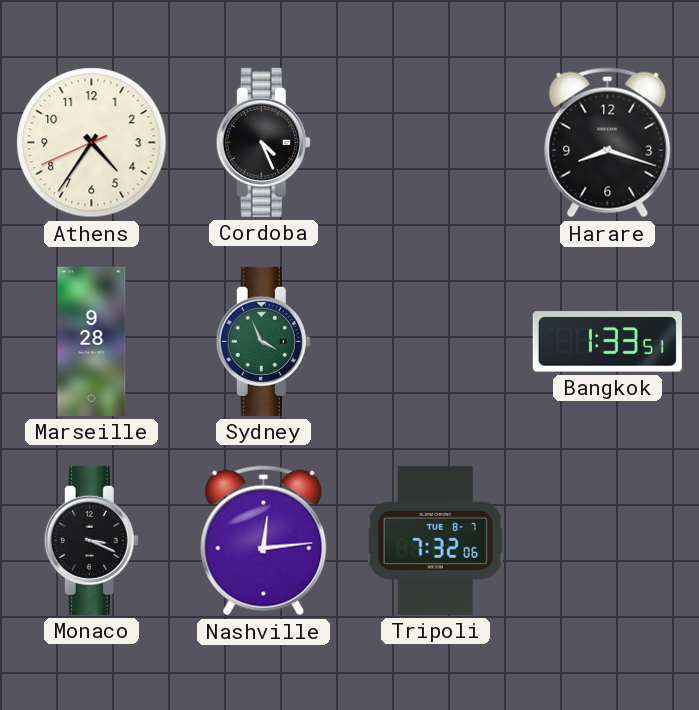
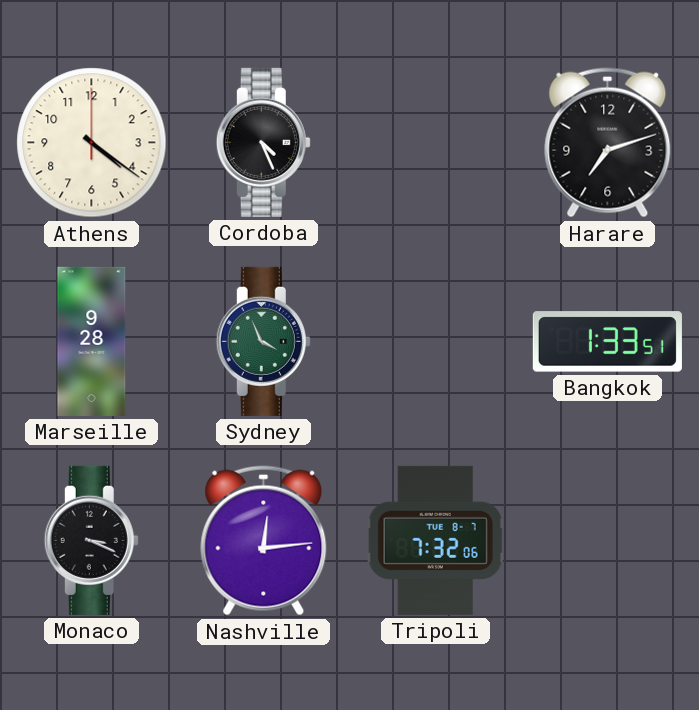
Athens: 4:35 -> 4:21 (92, 143)
Harare: 8:18 -> 7:12 (608, 143)
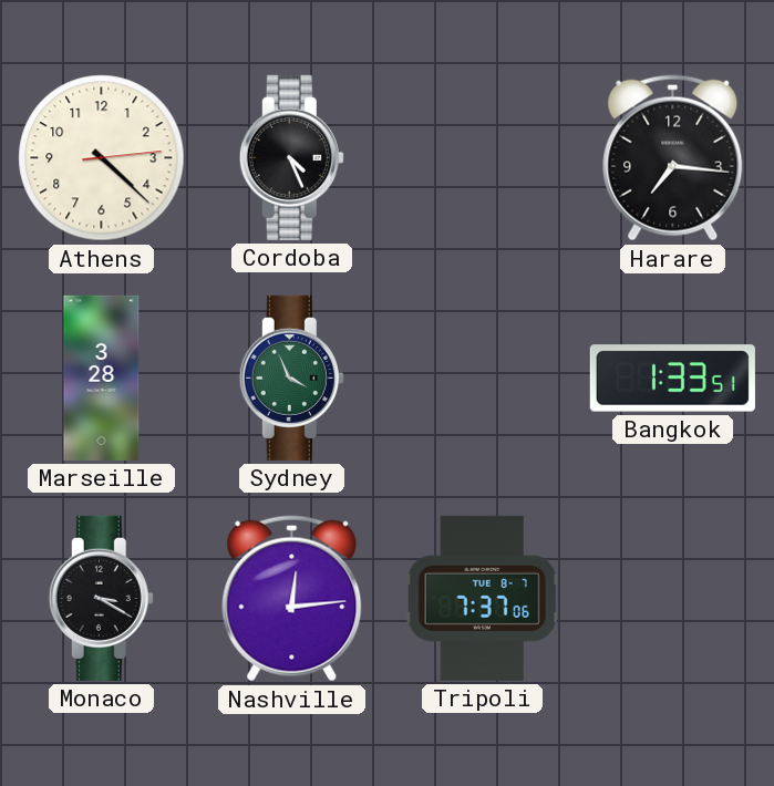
Athens: 4:21 -> 4:22 (102, 158)
Harare: 7:12 -> 7:16 (673, 158)
Marseille: 9:28 -> 3:28 (102, 378)
Monaco: 3:19 -> 3:20 (101, 598)
Tripoli: 7:32 -> 7:37 (482, 598)
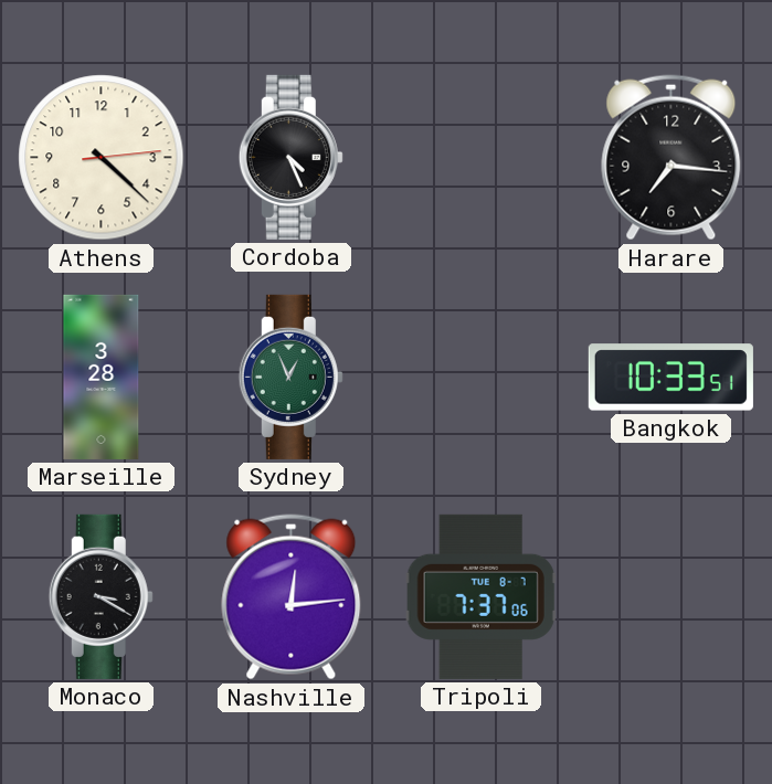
Sydney: 3:56 -> 12:56 (290, 377)
Bangkok: 1:33 -> 10:33 (670, 378)
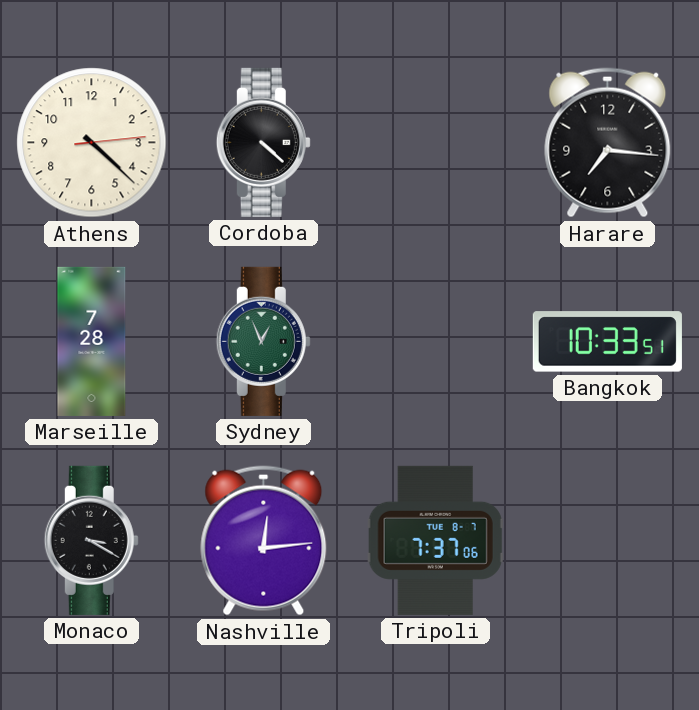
Cordoba: 4:26 -> 4:22 (263, 142)
Marseille: 3:28 -> 7:28 (92, 341)
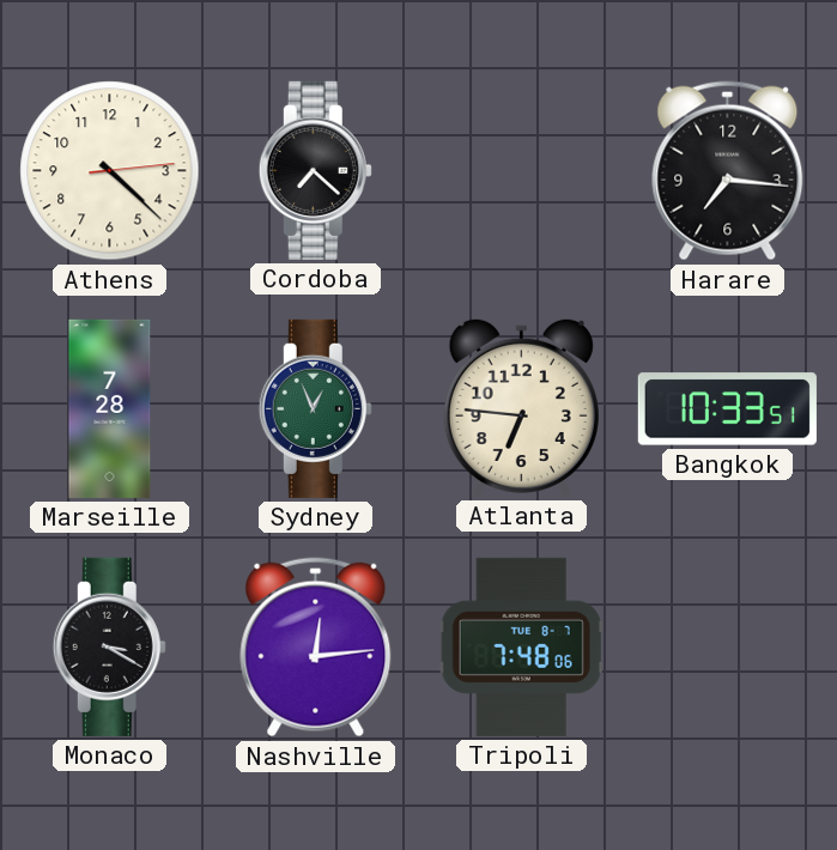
Cordoba: 4:22 -> 7:22 (315, 170)
Atlanta: none -> 6:46 (521, 407)
Tripoli: 7:37 -> 7:48 (521, 646)
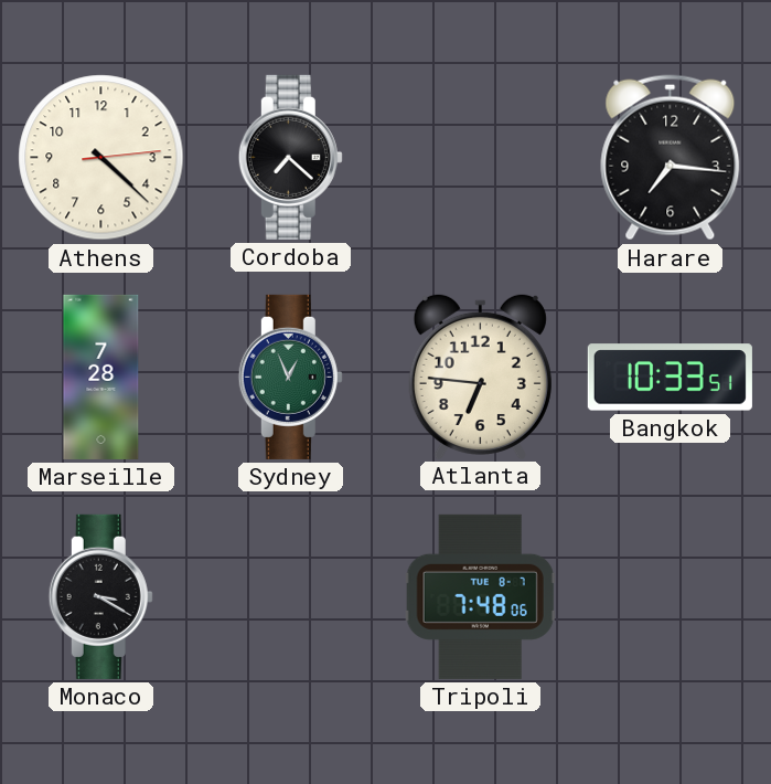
Nashville: 12:14 -> none (316, 648)
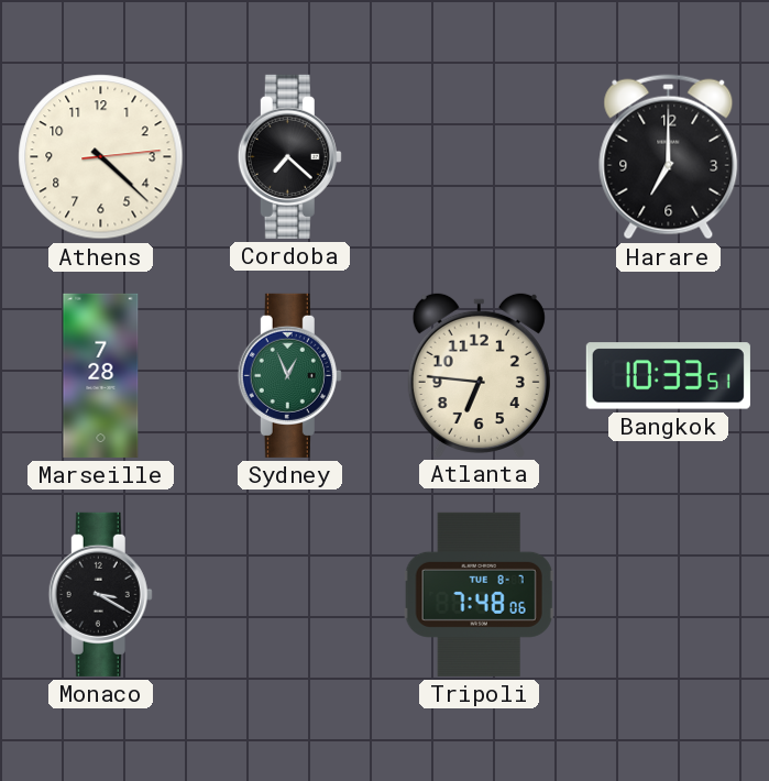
Harare: 7:16 -> 7:00 (669, 157)
